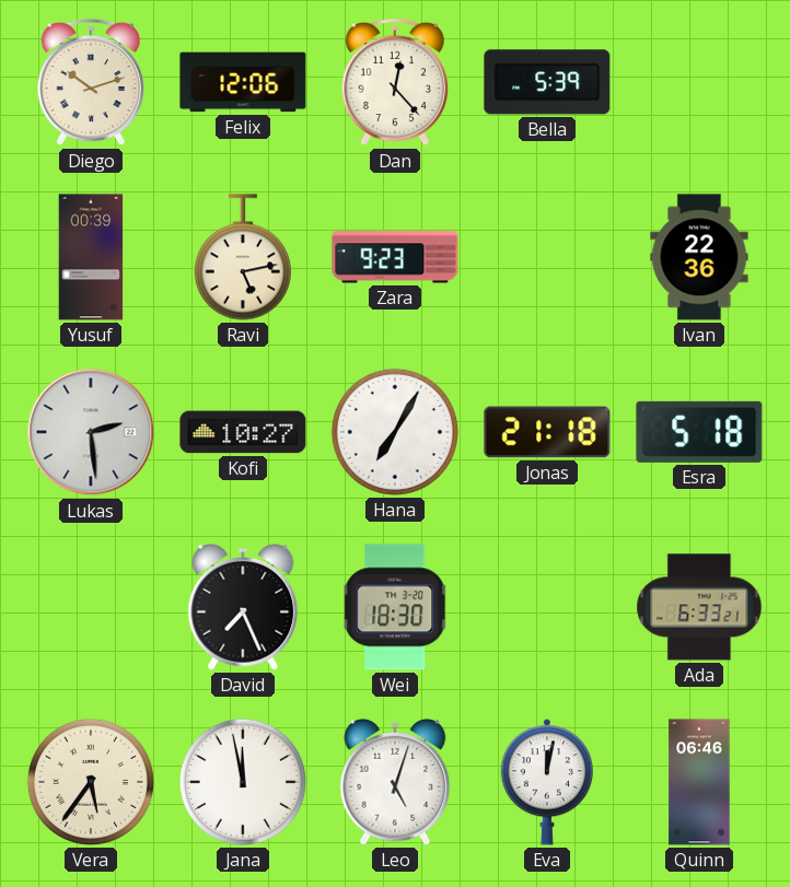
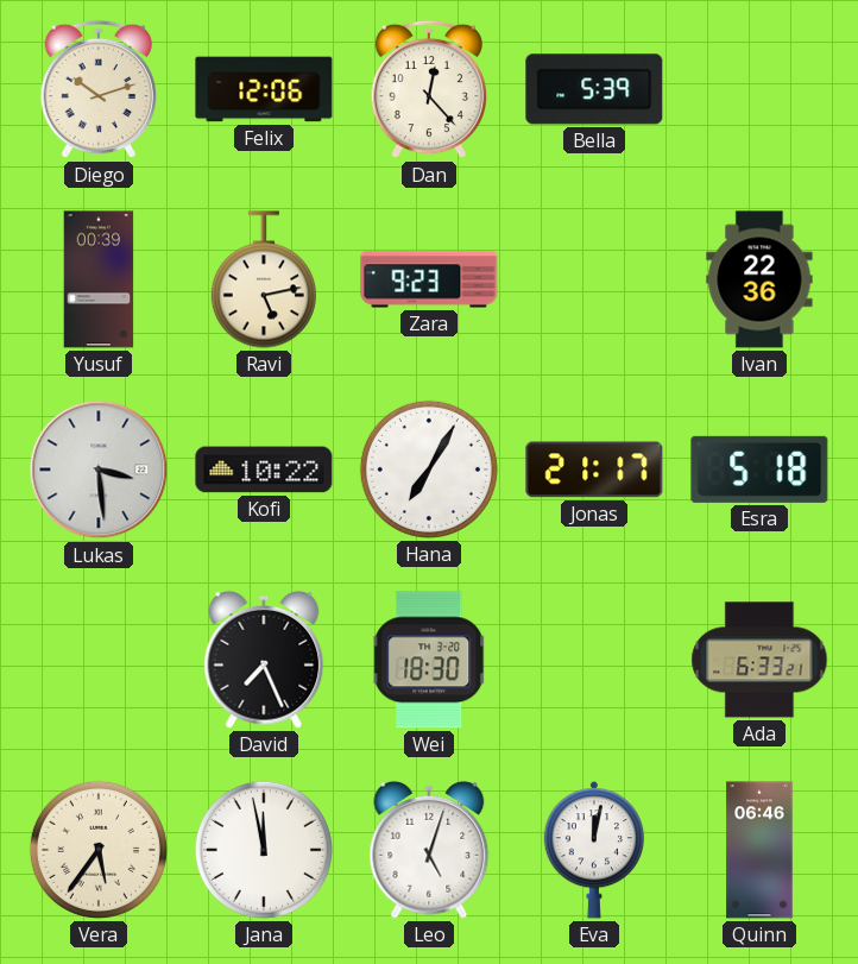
Lukas: 2:29 -> 3:29 (99, 470)
Kofi: 10:27 -> 10:22 (264, 470)
Jonas: 21:18 -> 21:17 (594, 470)
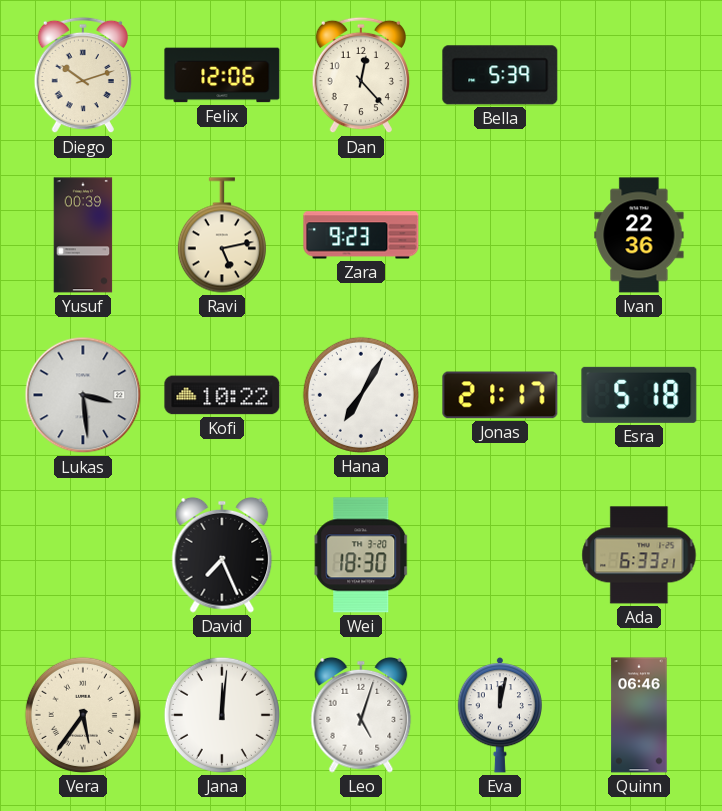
Jana: 11:58 -> 12:01 (222, 715)
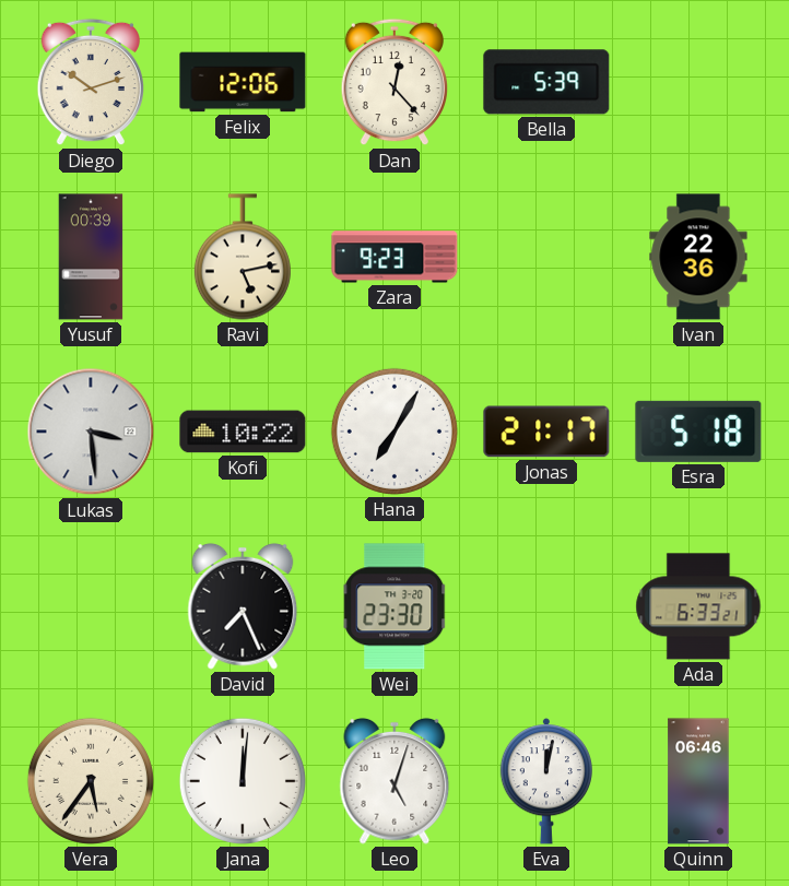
Wei: 18:30 -> 23:30 (394, 606)
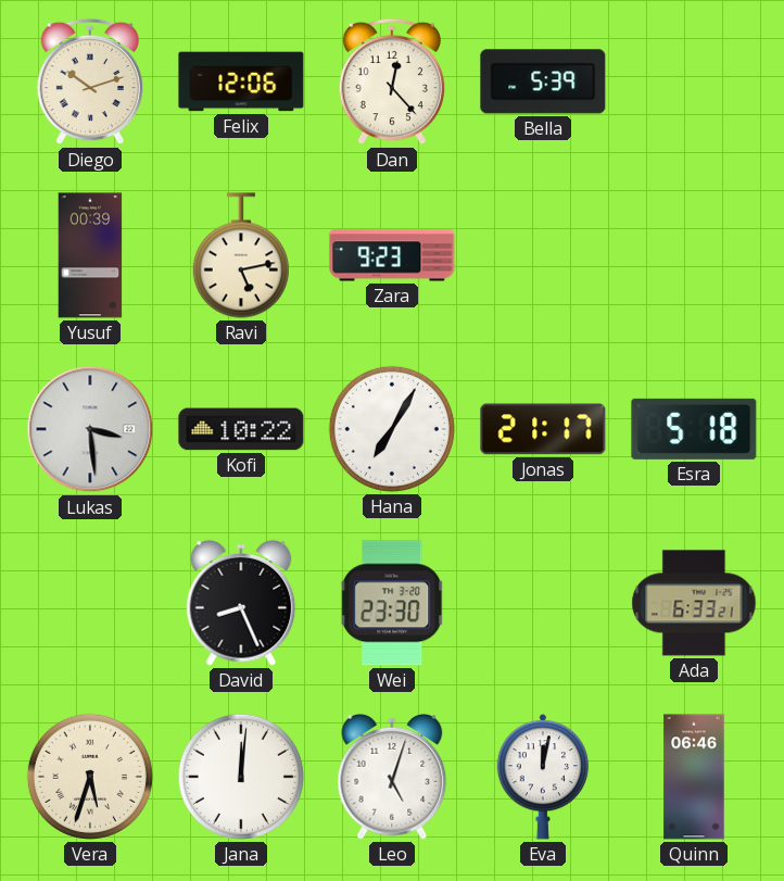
Ivan: 22:36 -> none (698, 257)
David: 7:26 -> 8:26 (241, 603)
Vera: 5:36 -> 5:33 (90, 777)
